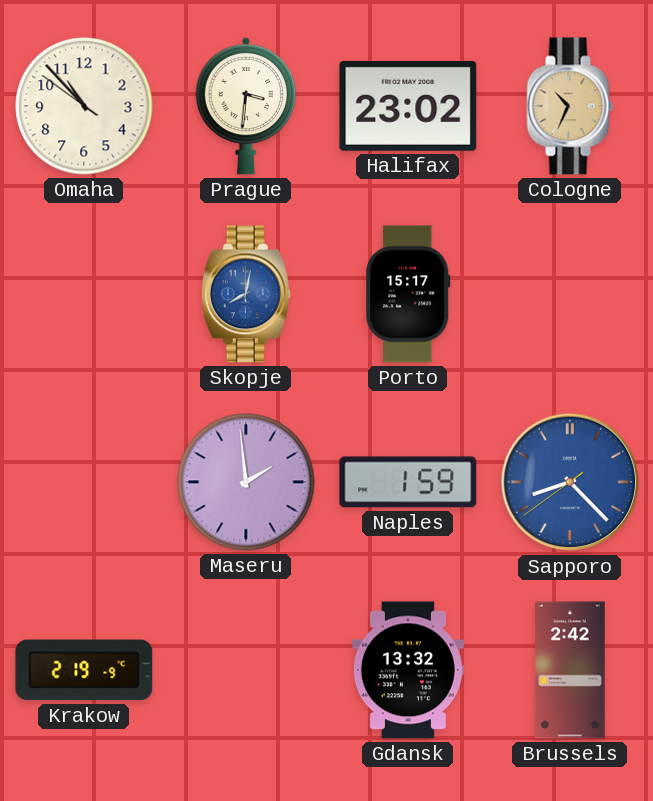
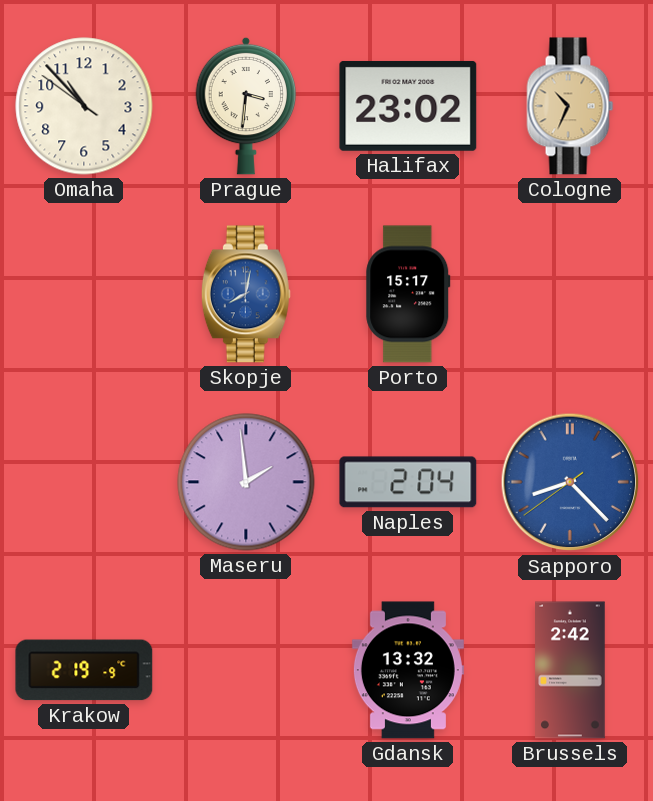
Naples: 1:59 -> 2:04 (408, 482)
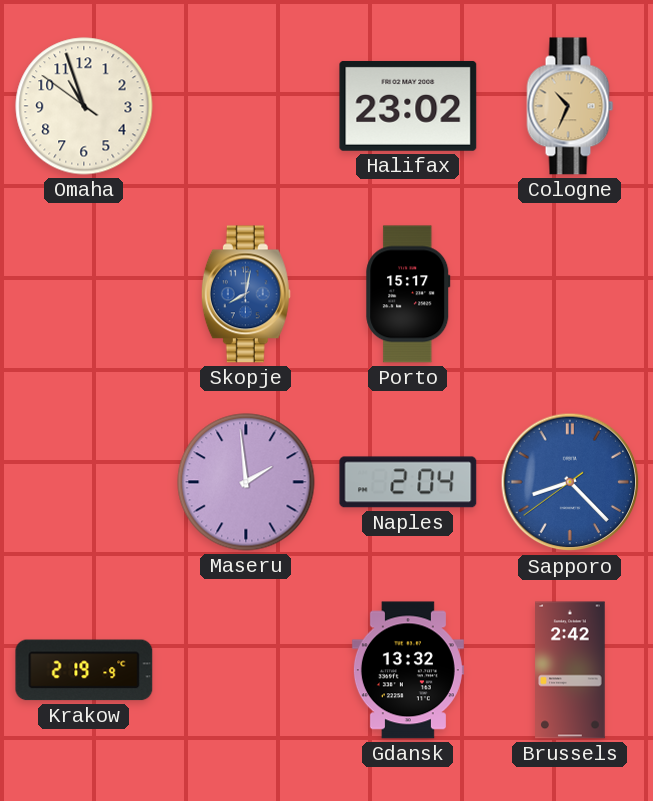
Omaha: 10:52 -> 10:56 (84, 106)
Prague: 3:31 -> none (246, 106)
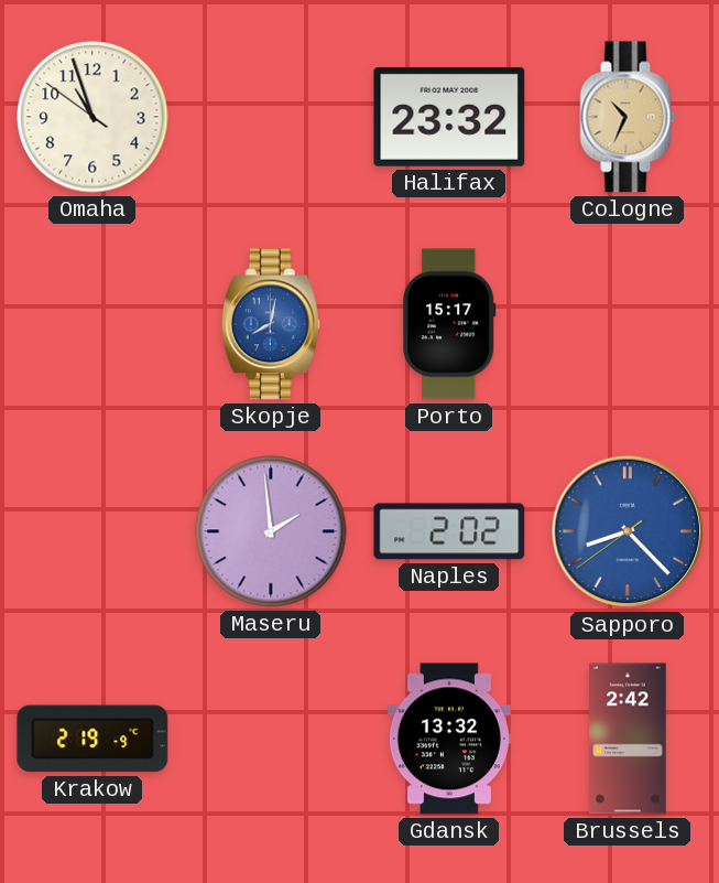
Halifax: 23:02 -> 23:32 (449, 117)
Naples: 2:04 -> 2:02 (449, 531)
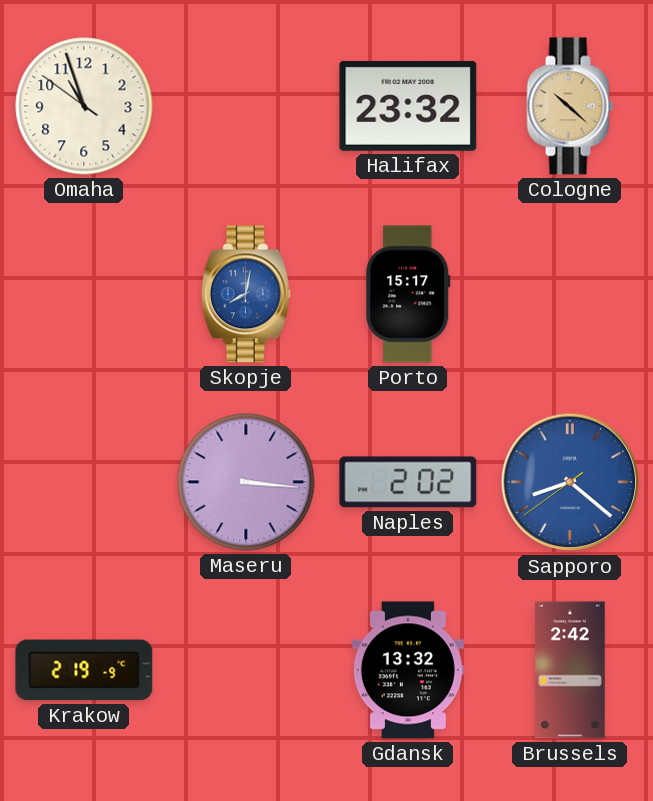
Cologne: 10:34 -> 10:22 (570, 106)
Maseru: 1:59 -> 3:16 (246, 482)
Sapporo: 8:22 -> 8:21 (570, 482)
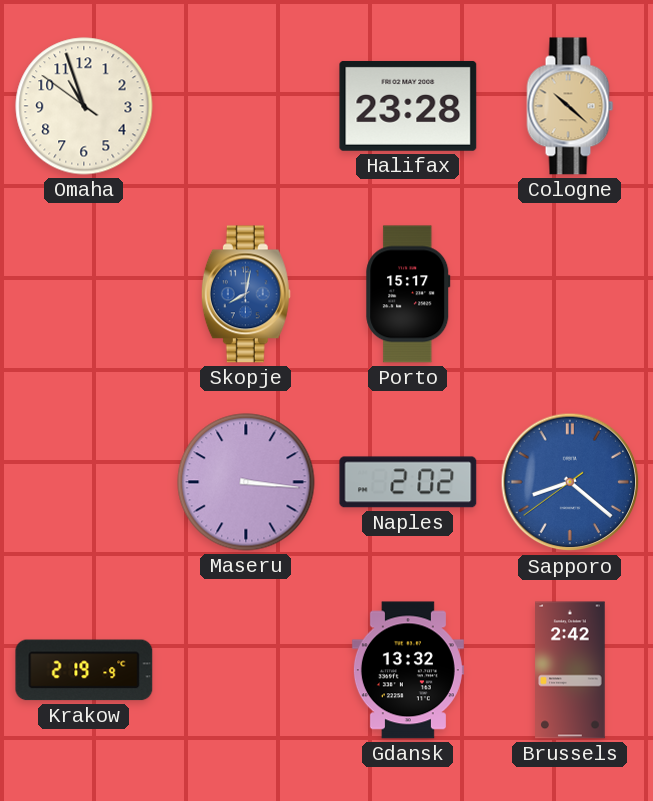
Halifax: 23:32 -> 23:28 (408, 106)
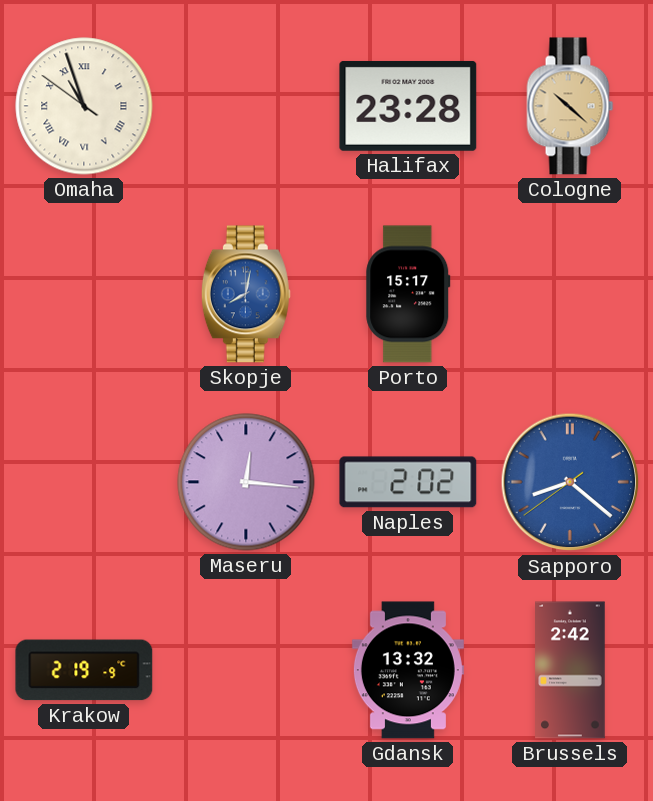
Omaha numerals: Arabic -> Roman (84, 106)
Maseru: 3:16 -> 12:16 (246, 482)
